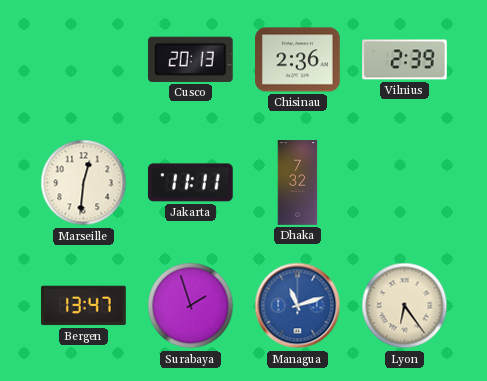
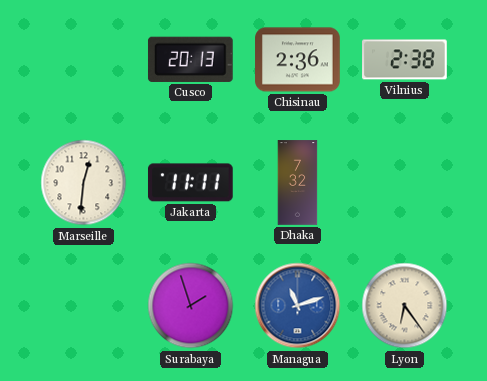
Vilnius: 2:39 -> 2:38 (405, 60)
Bergen: 13:47 -> none (84, 306)
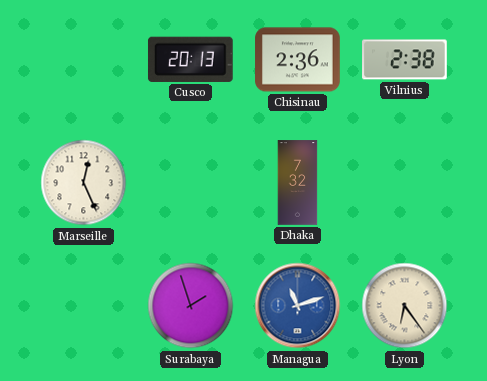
Marseille: 12:31 -> 12:26 (84, 183)
Jakarta: 11:11 -> none (190, 183)
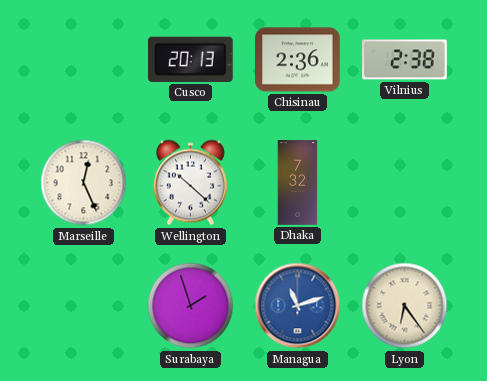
Wellington: none -> 10:22 (190, 183)
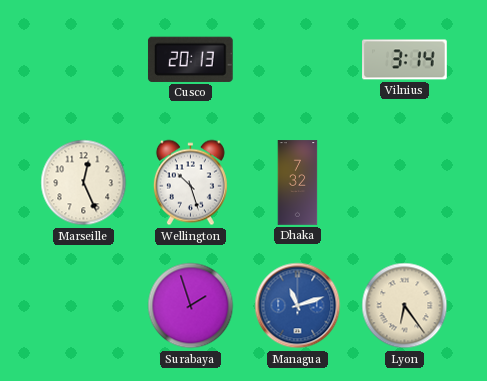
Chisinau: 2:36 -> none (298, 60)
Vilnius: 2:38 -> 3:14 (405, 60)
Wellington: 10:22 -> 10:27 (190, 183)
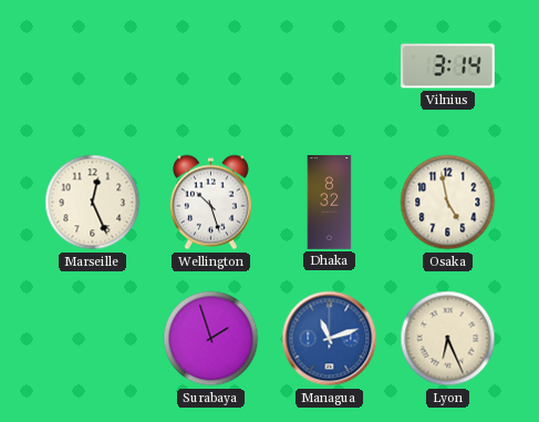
Cusco: 20:13 -> none (190, 59)
Dhaka: 7:32 -> 8:32 (330, 203)
Osaka: none -> 4:58 (448, 203)
Lyon: 6:24 -> 6:26 (448, 339)
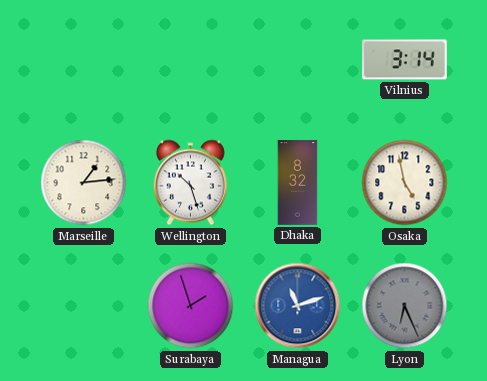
Marseille: 12:26 -> 1:14 (84, 183)
Lyon dial: cream -> grey (405, 306)
